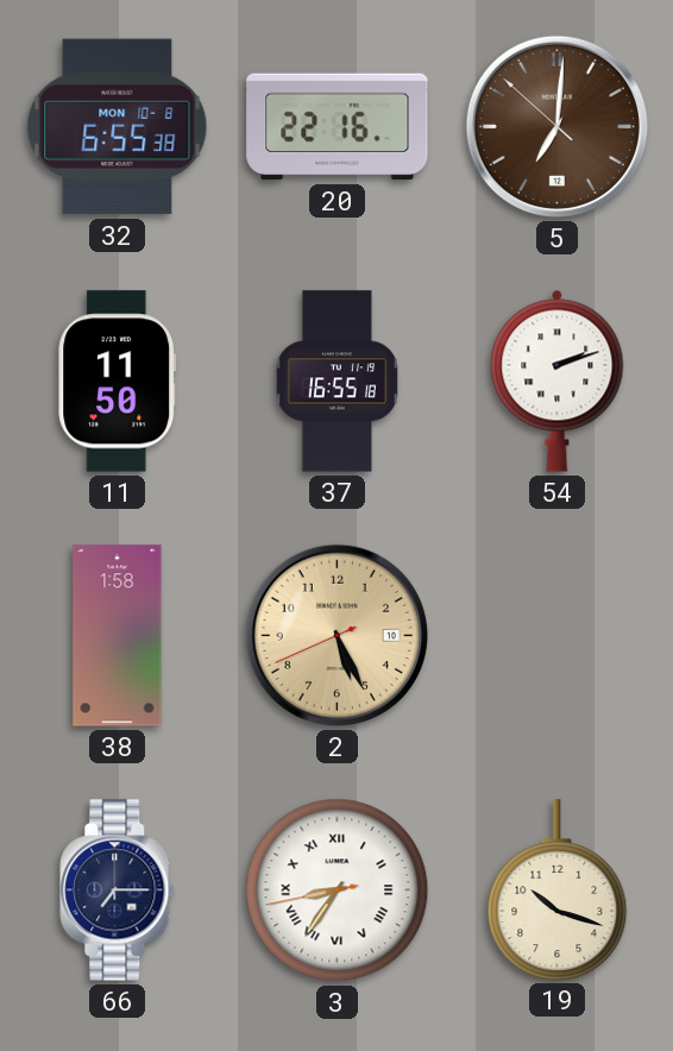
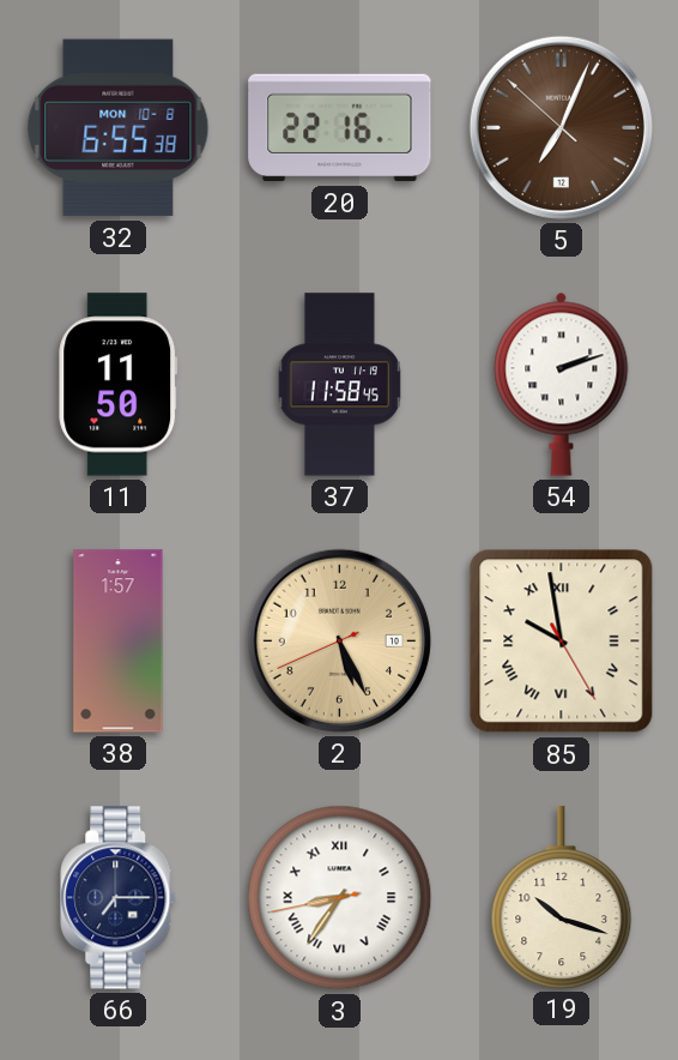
5: 7:00 -> 7:03 (561, 127)
37: 16:55 -> 11:58 (339, 385)
38: 1:58 -> 1:57 (119, 642)
85: none -> 9:58 (562, 642)
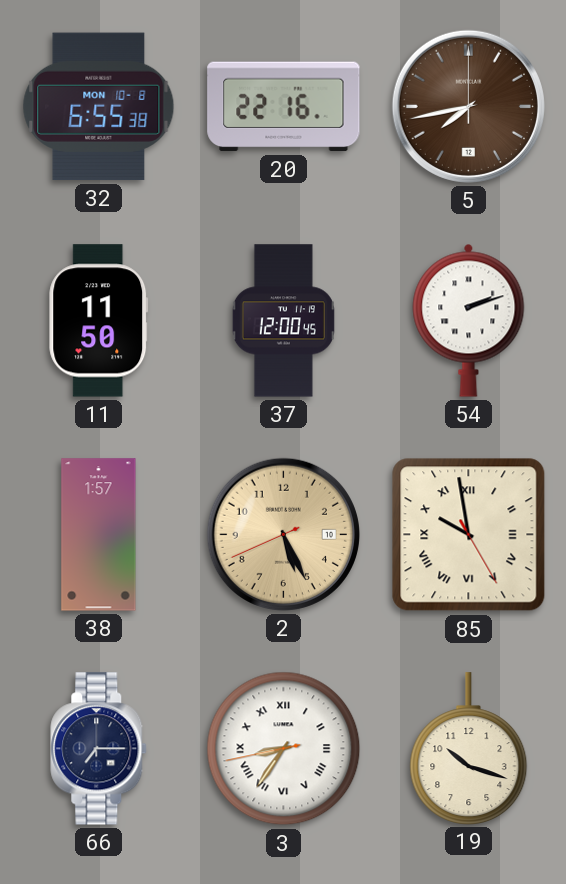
5: 7:03 -> 7:43 (468, 106)
37: 11:58 -> 12:00 (283, 321)
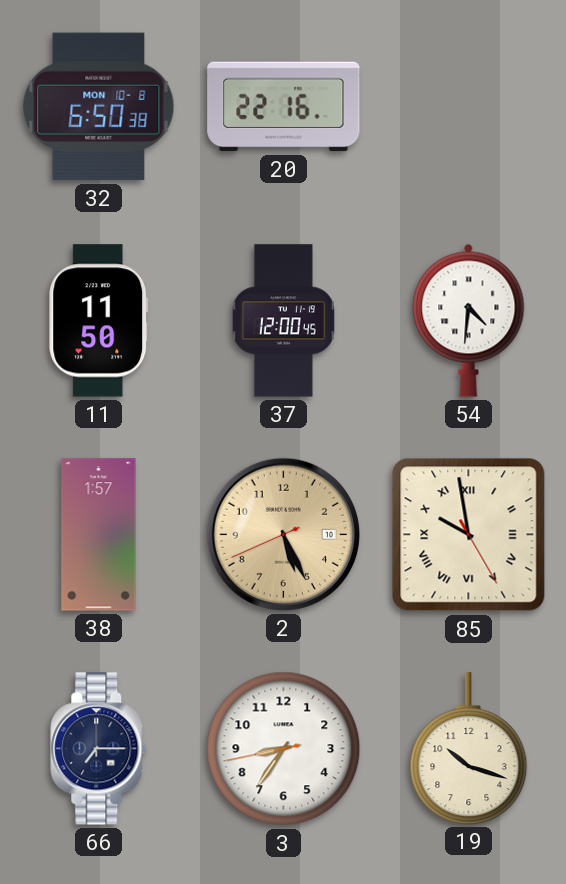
32: 6:55 -> 6:50 (99, 107)
5: 7:43 -> none (468, 106)
54: 2:12 -> 4:31 (469, 320)
3 numerals: Roman -> Arabic (284, 749)
